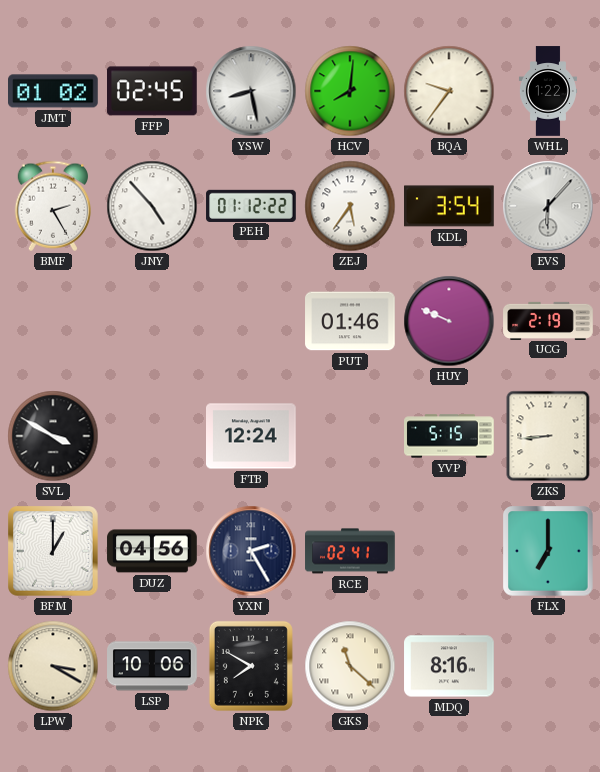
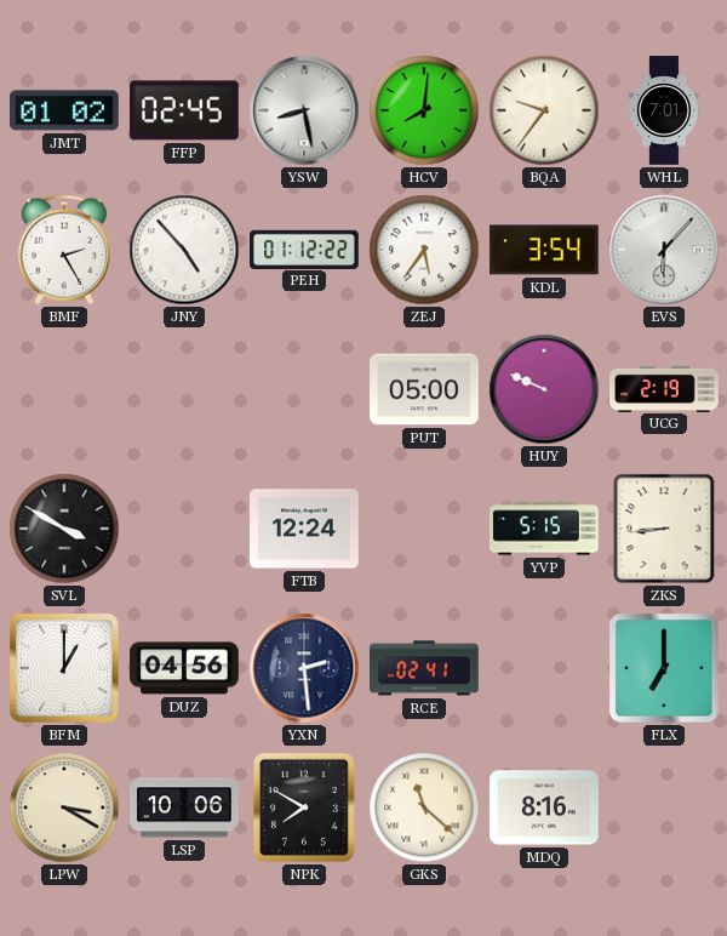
WHL: 1:22 -> 7:01 (664, 110)
PUT: 01:46 -> 05:00 (424, 389)
YXN: 2:25 -> 2:29 (304, 668)
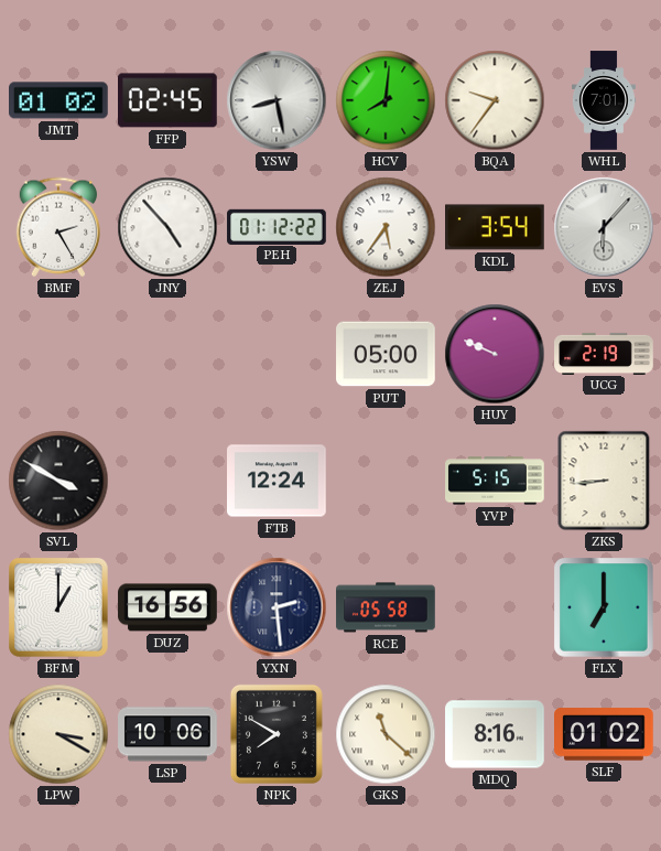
DUZ: 04:56 -> 16:56 (167, 607)
RCE: 02:41 -> 05:58 (386, 607)
SLF: none -> 01:02 (605, 734)
